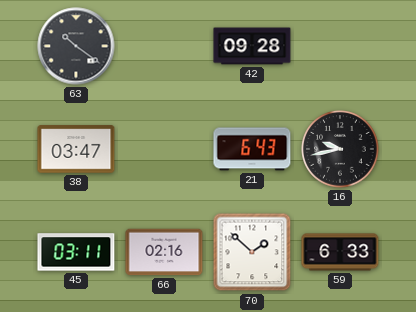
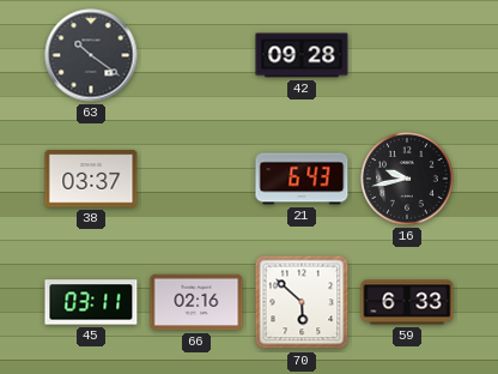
38: 03:47 -> 03:37 (91, 179)
70: 1:52 -> 5:52 (302, 302)
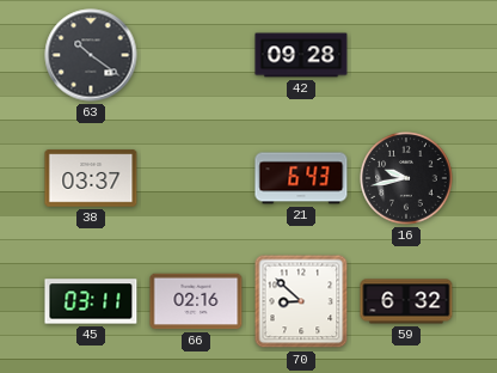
70: 5:52 -> 8:52 (301, 301)
59: 6:33 -> 6:32 (406, 301)
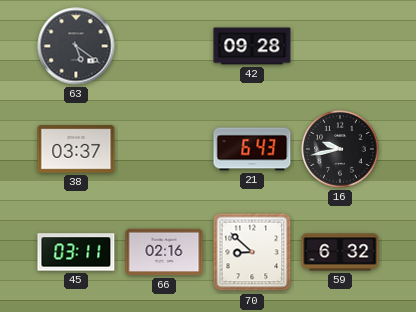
63: 10:21 -> 5:21 (76, 46)
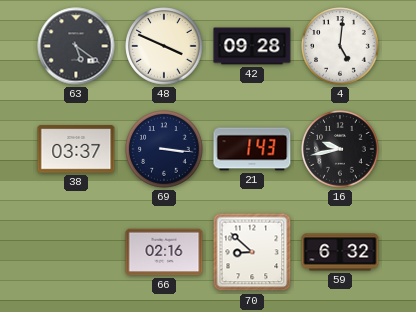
48: none -> 3:49 (164, 46)
4: none -> 5:01 (340, 46)
69: none -> 3:16 (164, 149)
21: 6:43 -> 1:43 (252, 149)
45: 03:11 -> none (76, 252)
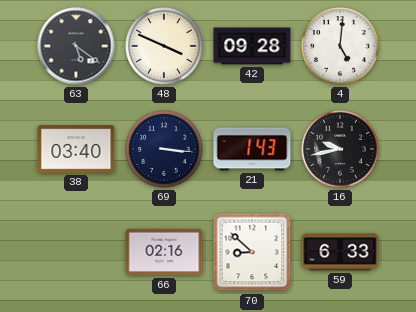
38: 03:37 -> 03:40 (76, 149)
59: 6:32 -> 6:33 (340, 252)
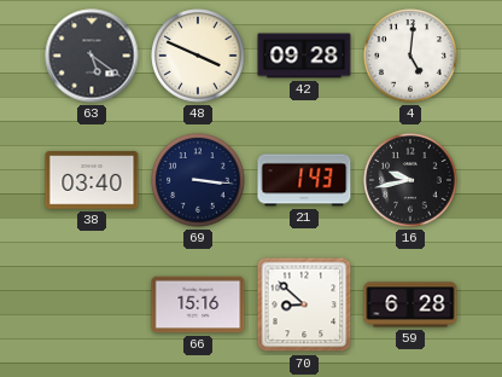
66: 02:16 -> 15:16 (198, 304)
59: 6:33 -> 6:28 (410, 304)
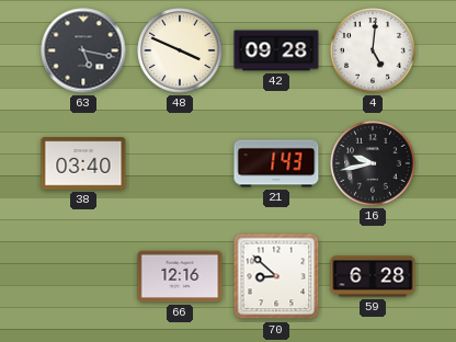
63: 5:21 -> 5:17 (83, 50)
69: 3:16 -> none (198, 180)
66: 15:16 -> 12:16 (180, 276)
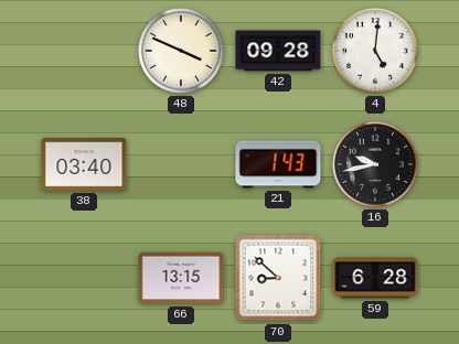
63: 5:17 -> none (83, 50)
66: 12:16 -> 13:15 (181, 278)
